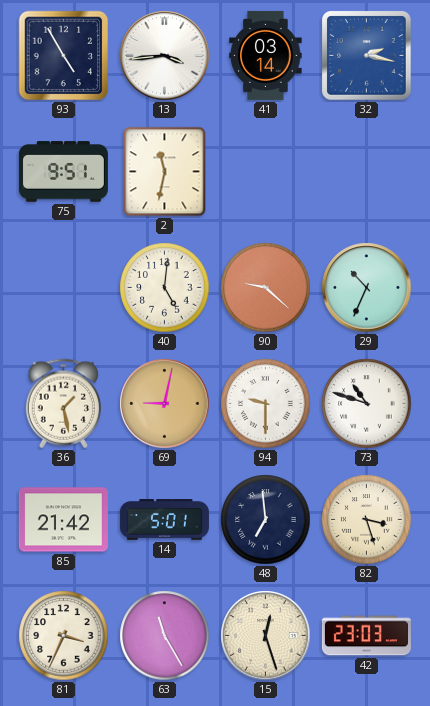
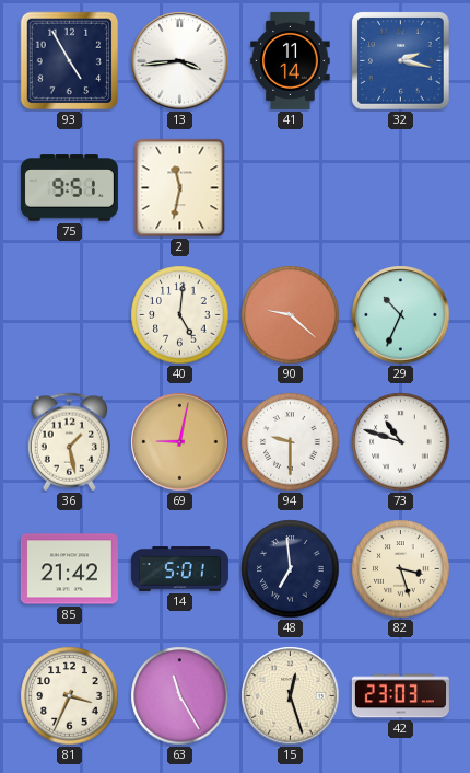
41: 03:14 -> 11:14 (291, 60)
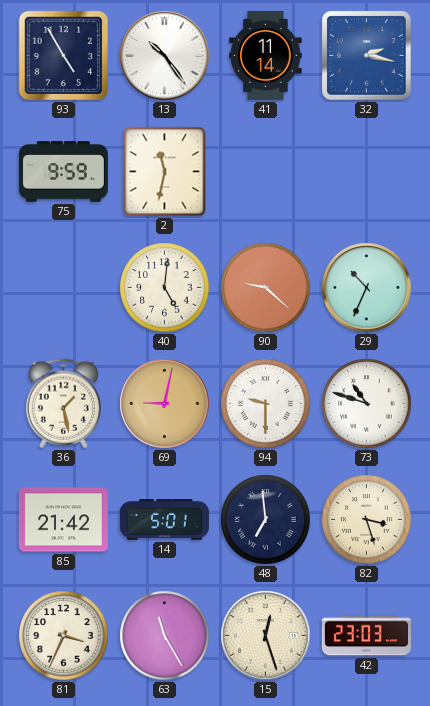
13: 3:44 -> 10:24 (165, 56)
75: 9:51 -> 9:59 (63, 172)
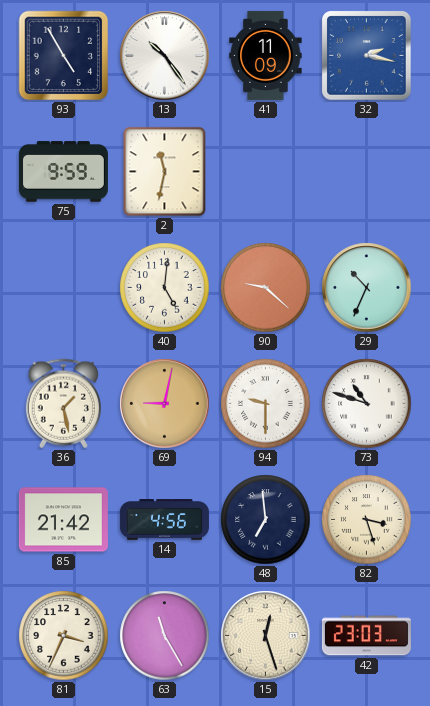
41: 11:14 -> 11:09 (266, 55)
14: 5:01 -> 4:56 (164, 520)
